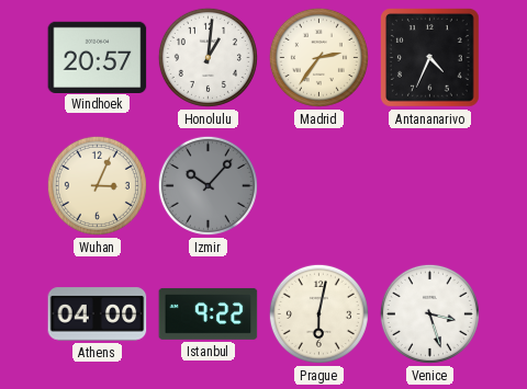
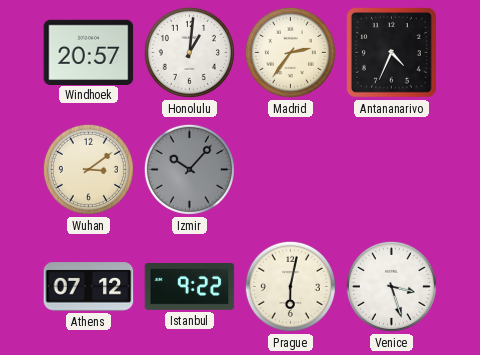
Wuhan: 3:04 -> 3:09 (88, 169)
Athens: 04:00 -> 07:12 (89, 287)
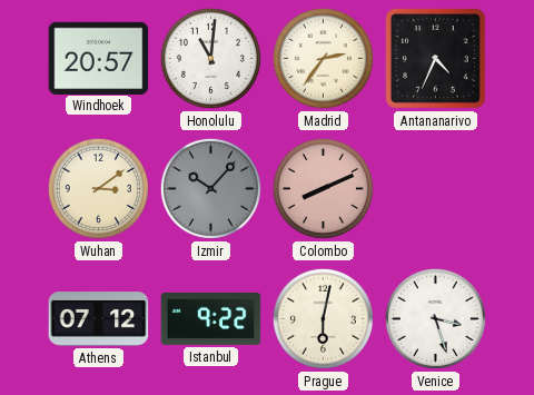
Honolulu: 1:01 -> 11:01 (210, 58)
Colombo: none -> 8:11 (323, 188)
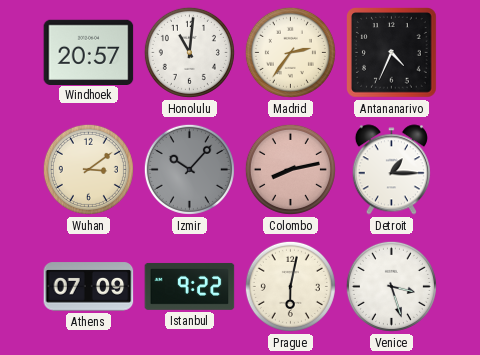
Colombo: 8:11 -> 8:13 (290, 169)
Detroit: none -> 1:15 (391, 170)
Athens: 07:12 -> 07:09 (89, 287)
